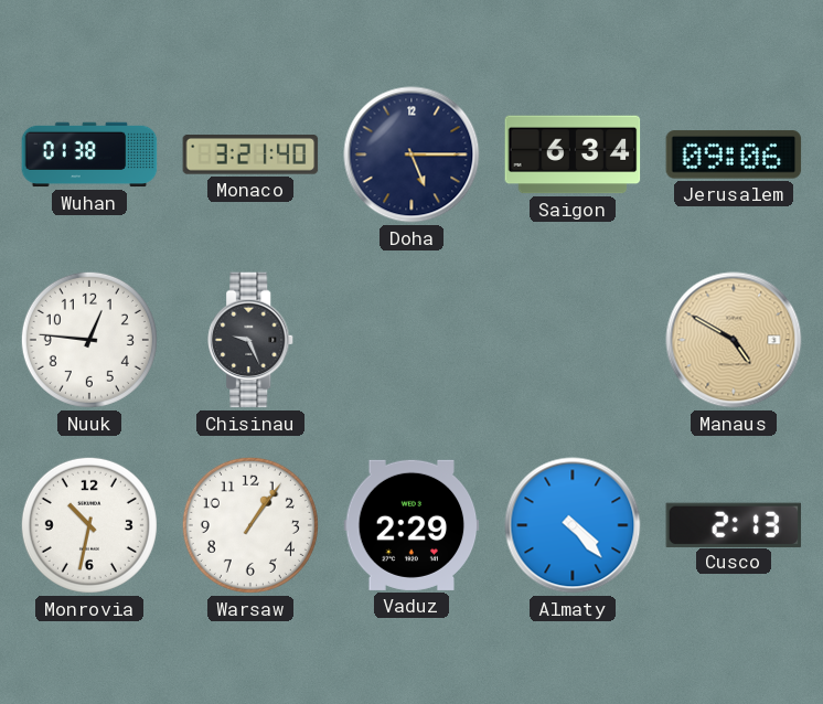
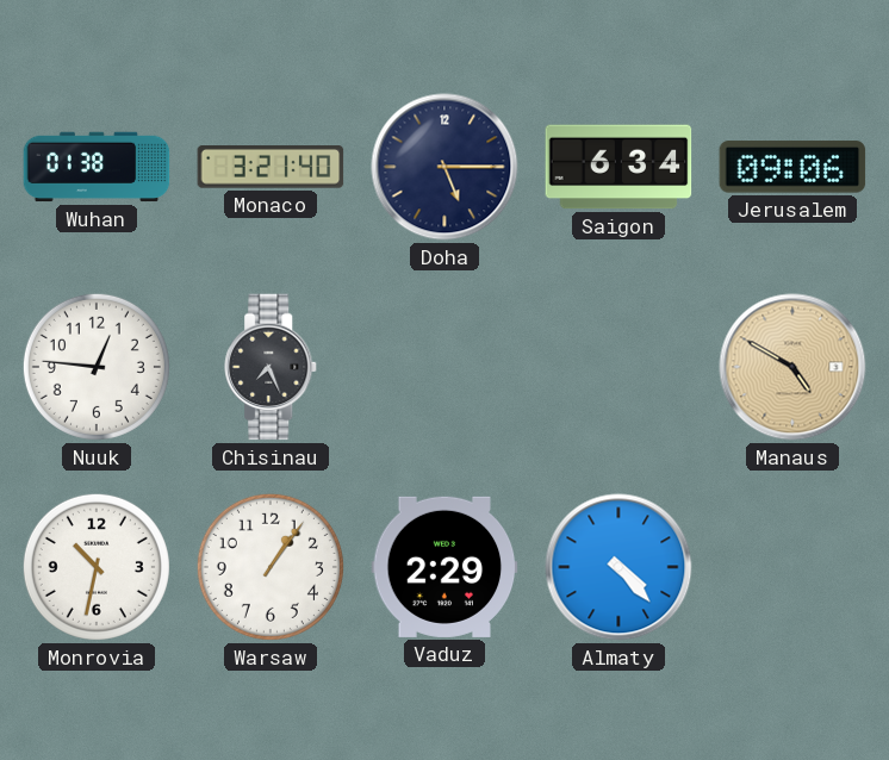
Chisinau: 9:26 -> 7:26 (272, 367)
Cusco: 2:13 -> none (734, 524)
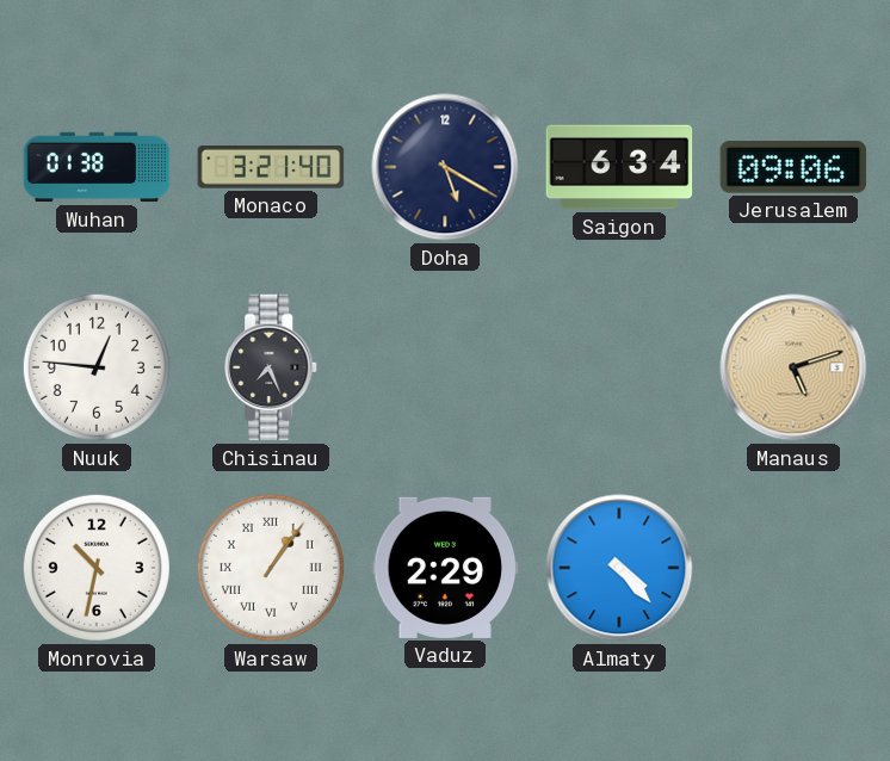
Doha: 5:15 -> 5:20 (445, 167)
Manaus: 4:50 -> 5:12 (793, 367)
Warsaw numerals: Arabic -> Roman (271, 568)
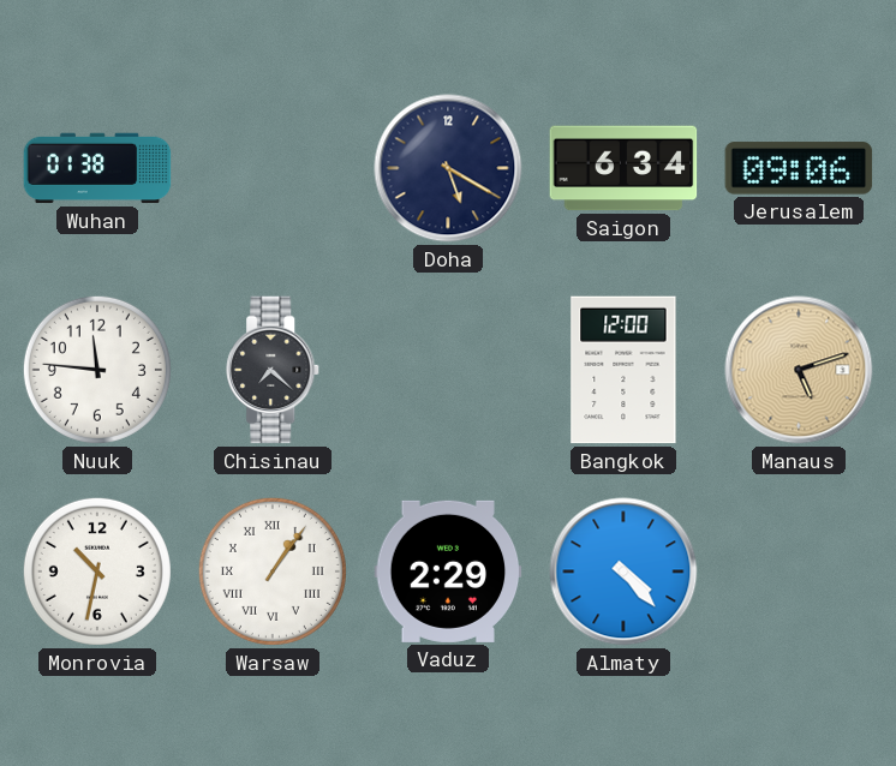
Monaco: 3:21 -> none (271, 167)
Nuuk: 12:46 -> 11:46 (97, 370)
Chisinau: 7:26 -> 7:22 (274, 370)
Bangkok: none -> 12:00 (623, 370)
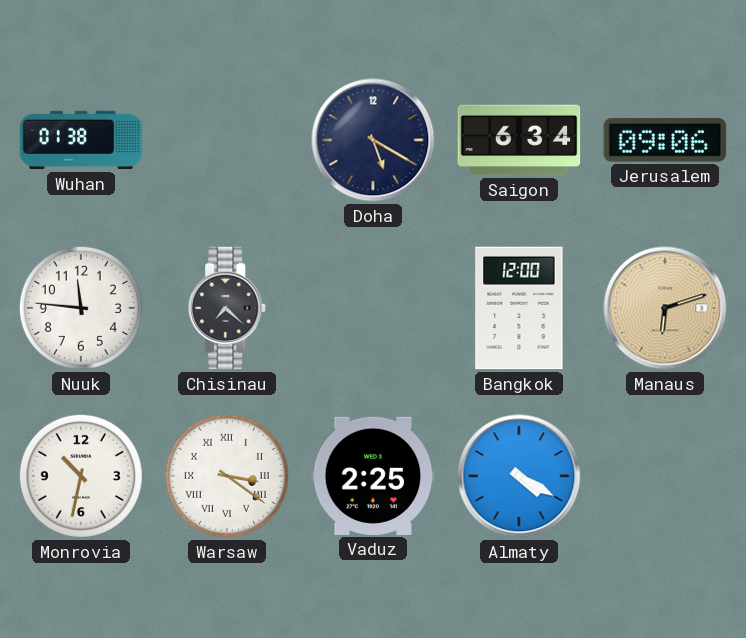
Manaus: 5:12 -> 6:12 (665, 308)
Warsaw: 1:06 -> 3:21 (227, 476)
Vaduz: 2:29 -> 2:25 (373, 476)
Almaty: 4:23 -> 4:20 (519, 476)
